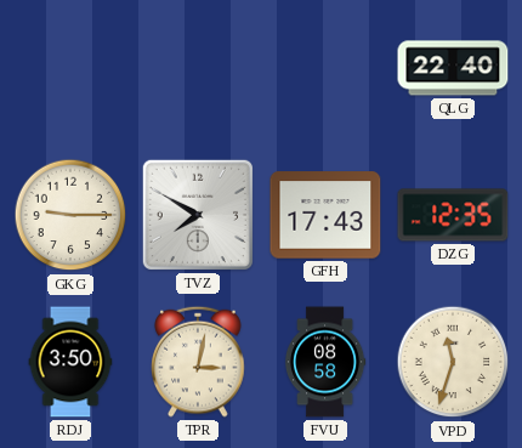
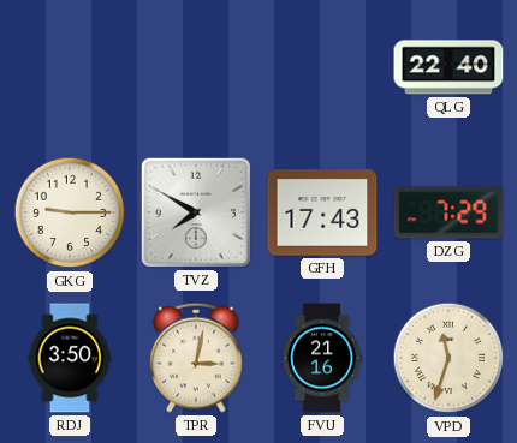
DZG: 12:35 -> 7:29 (448, 212)
FVU: 08:58 -> 21:16 (322, 358)
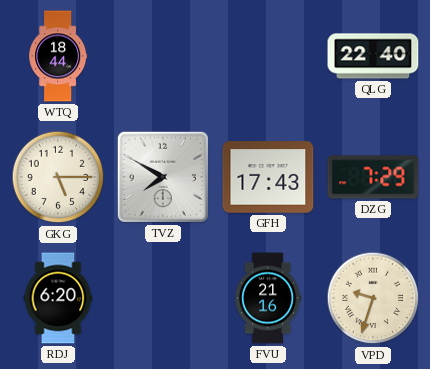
WTQ: none -> 18:44 (58, 56)
GKG: 9:15 -> 5:15 (58, 177)
RDJ: 3:50 -> 6:20 (58, 298)
TPR: 3:02 -> none (196, 358)
VPD: 11:33 -> 9:33 (373, 298)
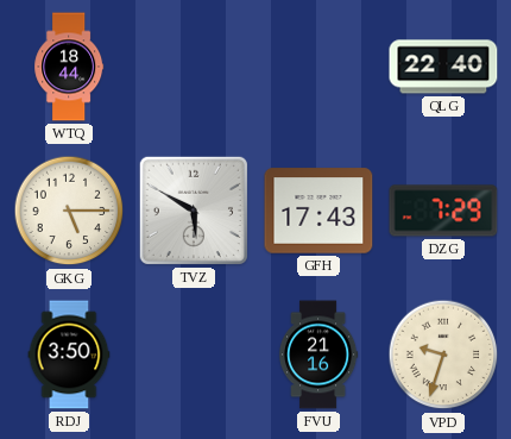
TVZ: 7:50 -> 5:50 (194, 211)
RDJ: 6:20 -> 3:50 (69, 355)
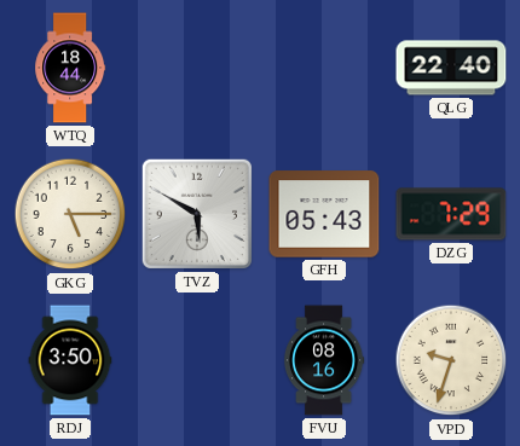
GFH: 17:43 -> 05:43 (324, 214)
FVU: 21:16 -> 08:16 (324, 360)
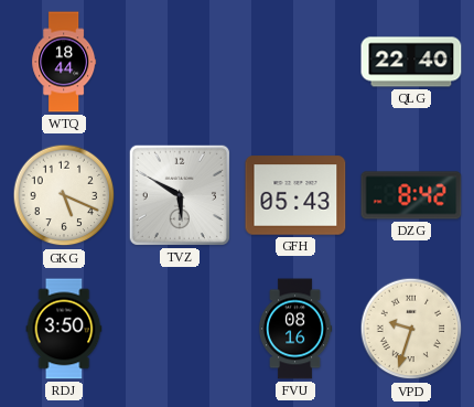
GKG: 5:15 -> 5:19 (64, 195)
DZG: 7:29 -> 8:42 (411, 195)
